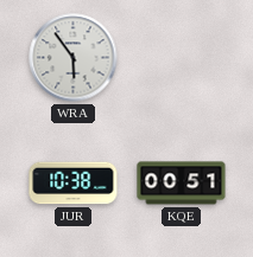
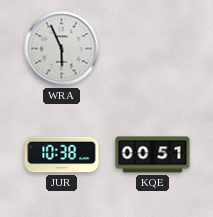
WRA: 5:54 -> 5:56 (62, 49)
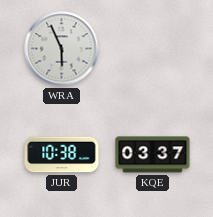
KQE: 00:51 -> 03:37 (153, 155)
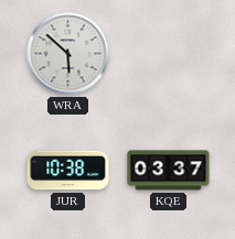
WRA: 5:56 -> 5:52 (68, 54)
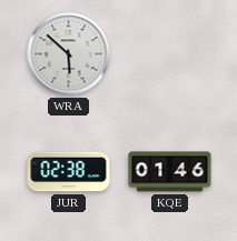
JUR: 10:38 -> 02:38 (69, 172)
KQE: 03:37 -> 01:46 (170, 172)
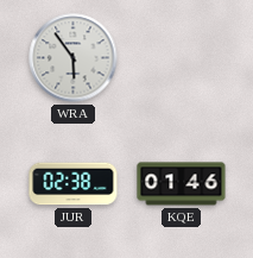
WRA: 5:52 -> 5:54 (74, 58)
